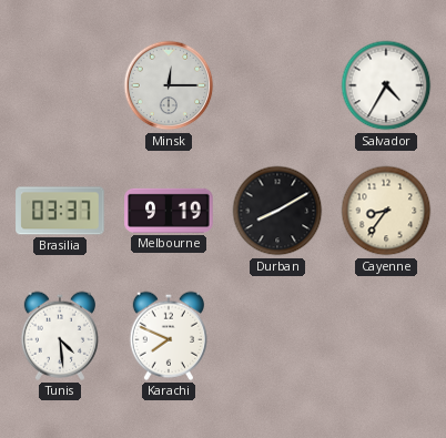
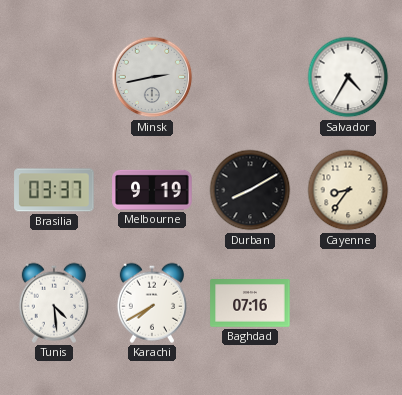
Minsk: 12:15 -> 2:43 (152, 77)
Karachi: 7:49 -> 7:40 (151, 303)
Baghdad: none -> 07:16 (250, 303)
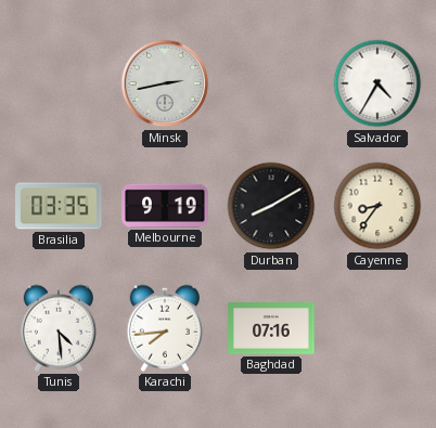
Brasilia: 03:37 -> 03:35 (59, 206)
Karachi: 7:40 -> 7:44 (164, 328)
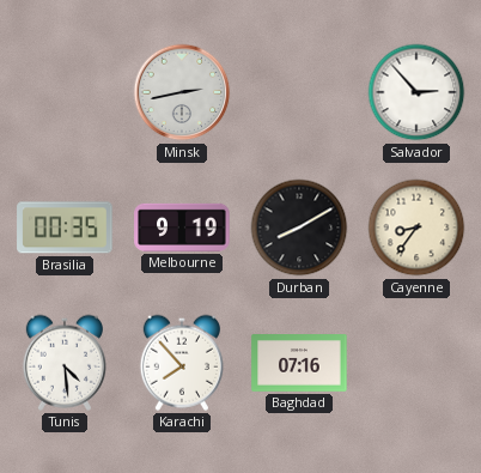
Salvador: 4:35 -> 2:53 (416, 92)
Brasilia: 03:35 -> 00:35 (65, 228)
Karachi: 7:44 -> 7:53 (181, 363)
